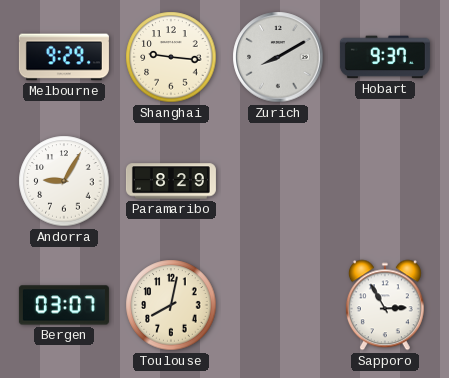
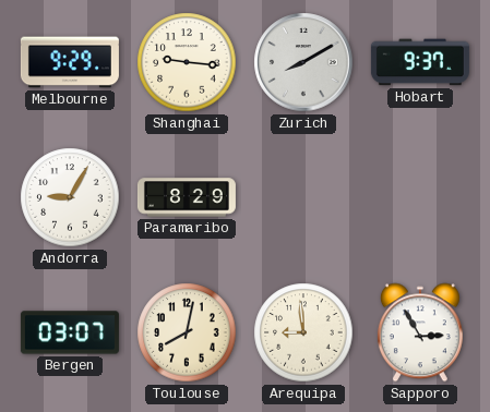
Arequipa: none -> 8:59 (303, 332)
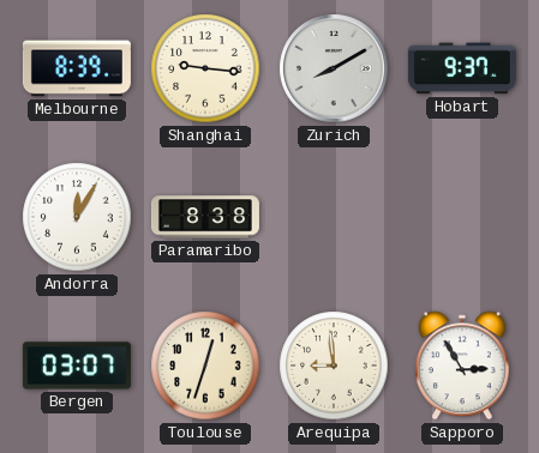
Melbourne: 9:29 -> 8:39 (77, 68)
Andorra: 9:05 -> 12:05 (77, 217)
Paramaribo: 8:29 -> 8:38 (205, 217)
Toulouse: 8:02 -> 12:33 (205, 366)
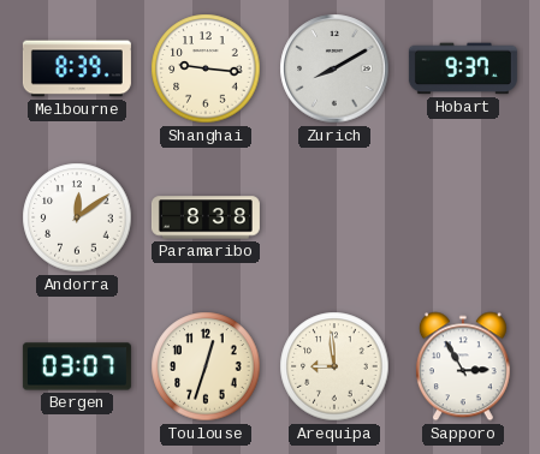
Andorra: 12:05 -> 12:09 (77, 217)
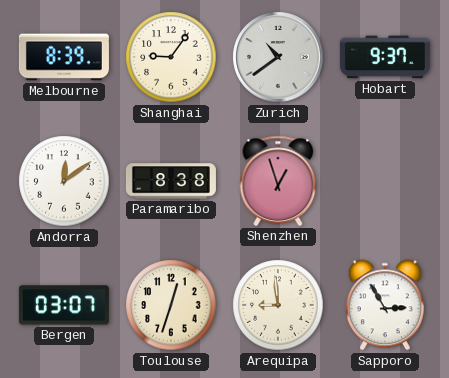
Shanghai: 9:16 -> 9:06 (171, 57)
Zurich: 8:10 -> 10:39 (278, 57)
Shenzhen: none -> 12:57 (278, 181)
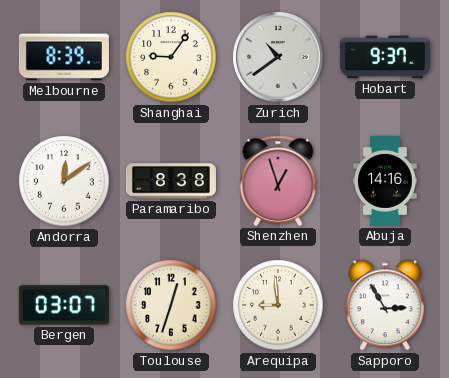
Abuja: none -> 14:16 (385, 181)
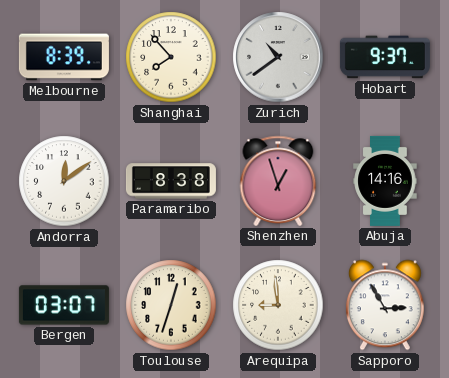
Shanghai: 9:06 -> 7:53 (171, 57)
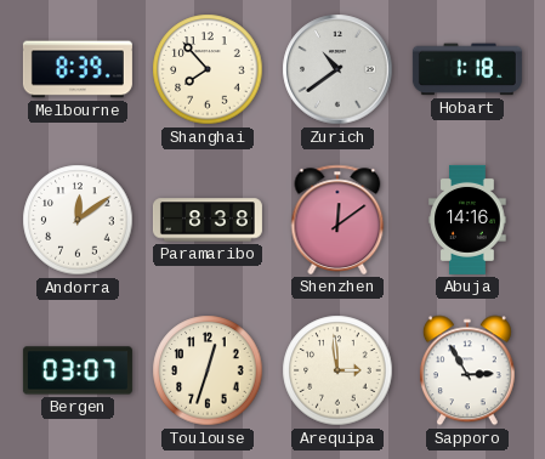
Hobart: 9:37 -> 1:18 (467, 69)
Shenzhen: 12:57 -> 12:09 (337, 220)
Arequipa: 8:59 -> 2:59 (337, 370)
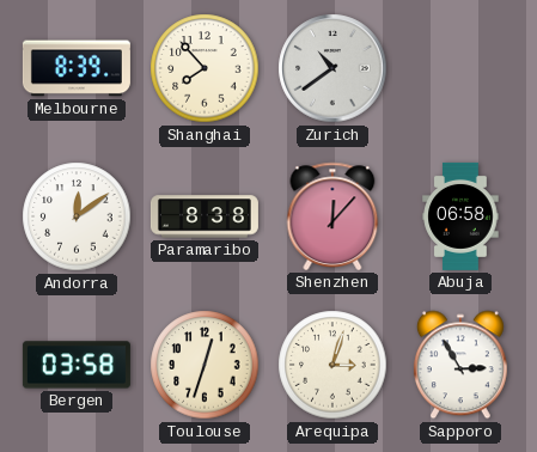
Hobart: 1:18 -> none (467, 69)
Shenzhen: 12:09 -> 12:07 (332, 216)
Abuja: 14:16 -> 06:58 (460, 216)
Bergen: 03:07 -> 03:58 (77, 365)
Arequipa: 2:59 -> 3:03 (332, 365)
